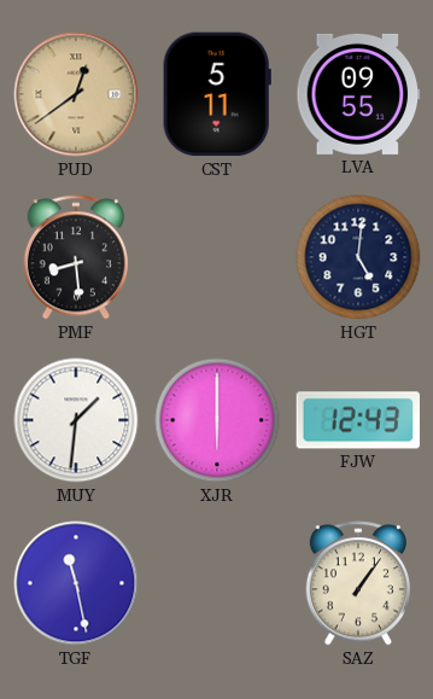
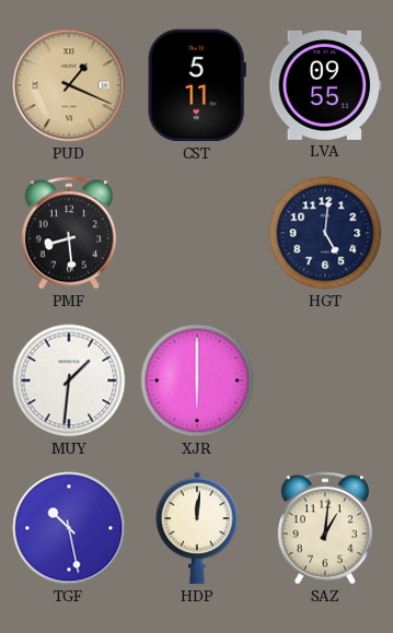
PUD: 12:39 -> 1:19 (69, 85)
FJW: 12:43 -> none (358, 420)
TGF: 11:28 -> 10:28 (69, 528)
HDP: none -> 12:01 (197, 528)
SAZ: 1:06 -> 1:01 (325, 528)
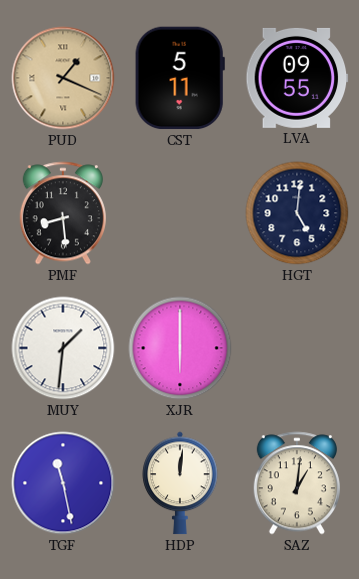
TGF: 10:28 -> 11:28 (63, 483)
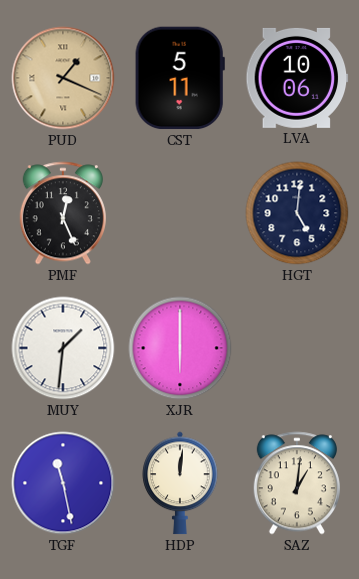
LVA: 09:55 -> 10:06 (297, 78)
PMF: 8:29 -> 12:26 (63, 213)
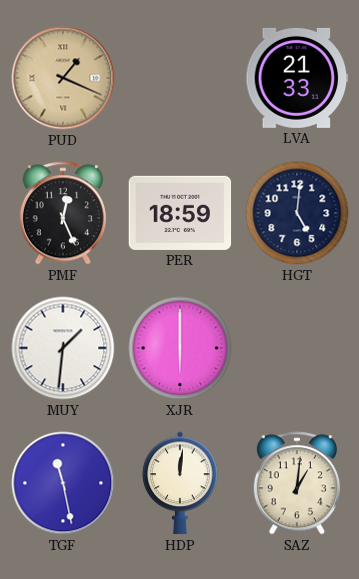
CST: 5:11 -> none (180, 78)
LVA: 10:06 -> 21:33 (297, 78)
PER: none -> 18:59 (180, 213)
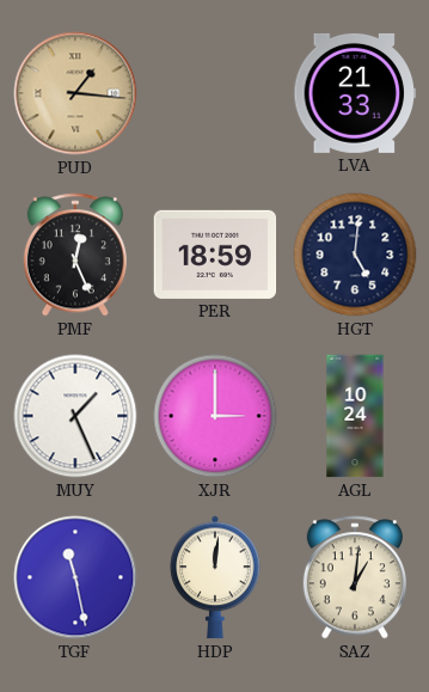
PUD: 1:19 -> 1:16 (75, 93)
MUY: 1:31 -> 1:26 (75, 416)
XJR: 6:00 -> 3:00 (215, 416)
AGL: none -> 10:24 (355, 416)
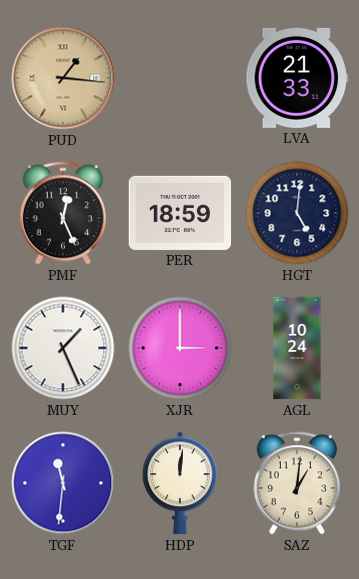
TGF: 11:28 -> 11:31 (63, 483)
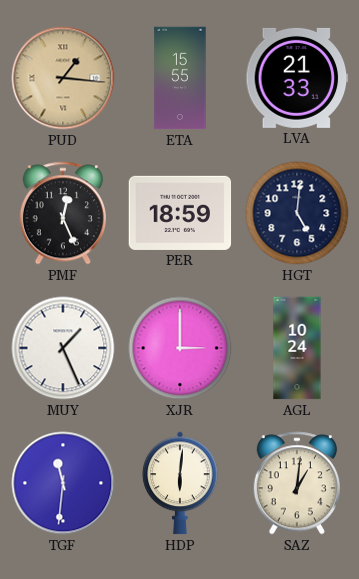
ETA: none -> 15:55 (180, 78)
HDP: 12:01 -> 6:01 (180, 483)
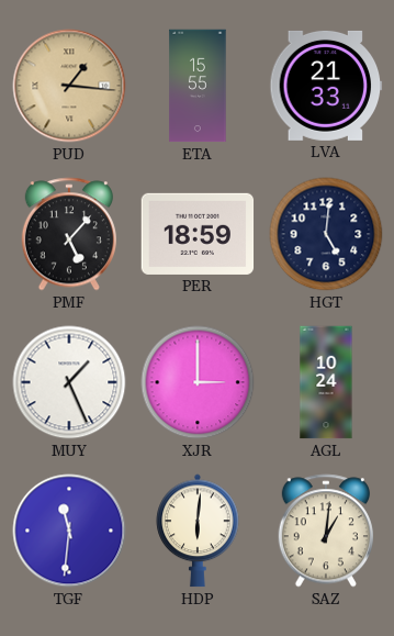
PMF: 12:26 -> 5:07 (69, 234)
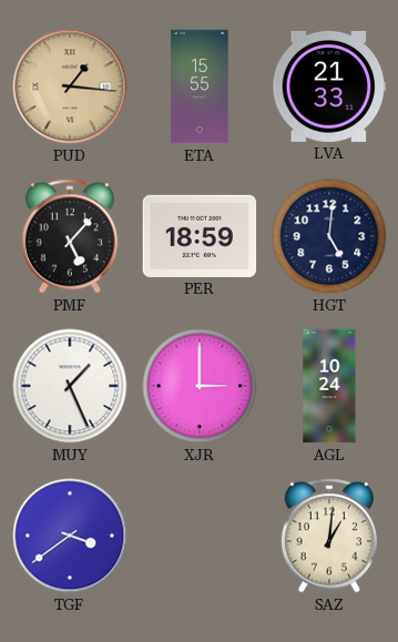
TGF: 11:31 -> 3:39 (70, 536)
HDP: 6:01 -> none (198, 531)
